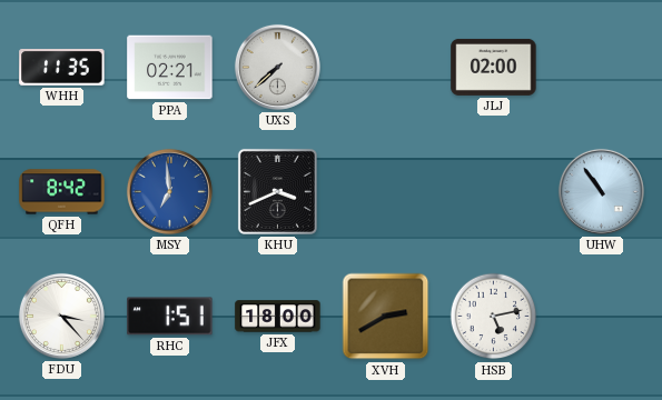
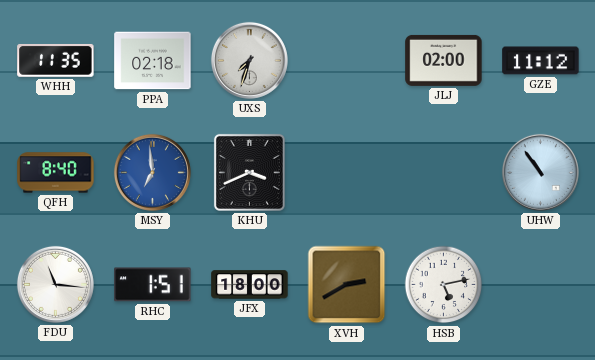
PPA: 02:21 -> 02:18 (153, 61)
UXS: 7:38 -> 7:33 (249, 60)
GZE: none -> 11:12 (541, 61)
QFH: 8:42 -> 8:40 (56, 173)
FDU: 3:23 -> 11:16 (55, 284)
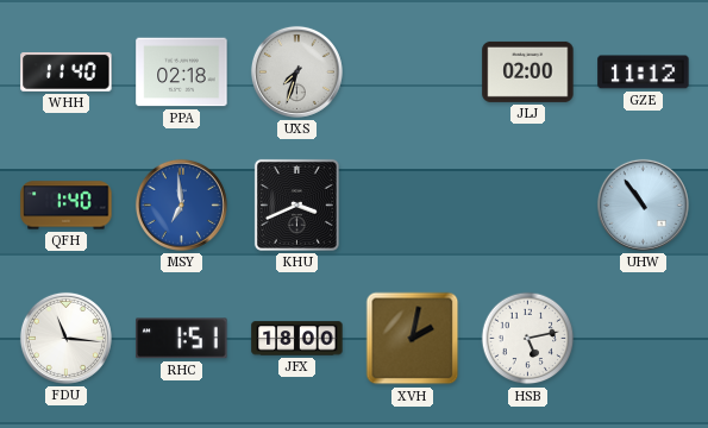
WHH: 11:35 -> 11:40 (67, 73)
QFH: 8:40 -> 1:40 (67, 206)
XVH: 2:40 -> 2:02 (413, 339)
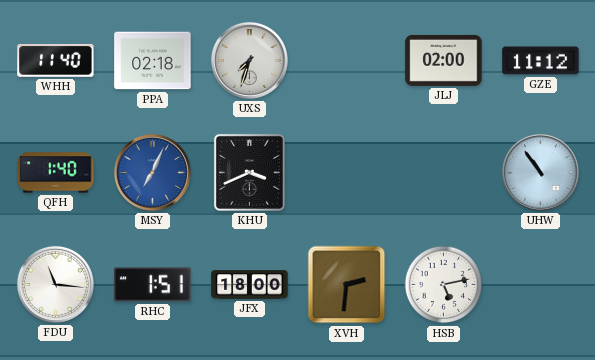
MSY: 6:59 -> 7:04 (152, 172)
XVH: 2:02 -> 2:31 (347, 285)
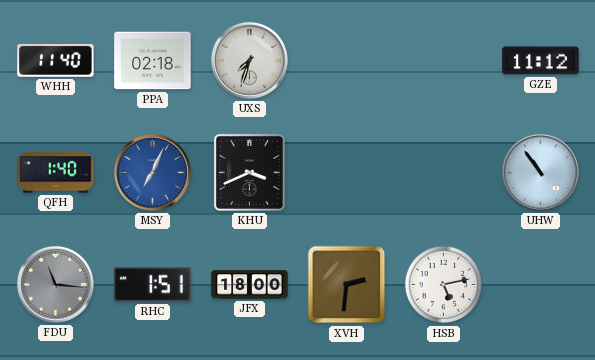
JLJ: 02:00 -> none (444, 60)
FDU dial: white -> grey (55, 284)
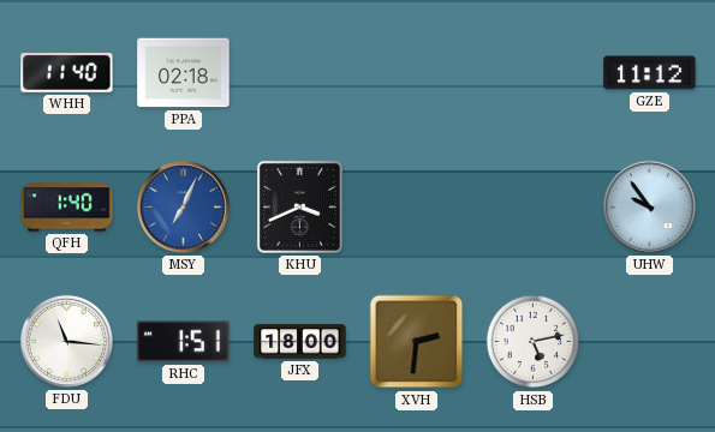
UXS: 7:33 -> none (249, 60)
UHW: 10:54 -> 9:54 (649, 206)
FDU dial: grey -> white (66, 341)
